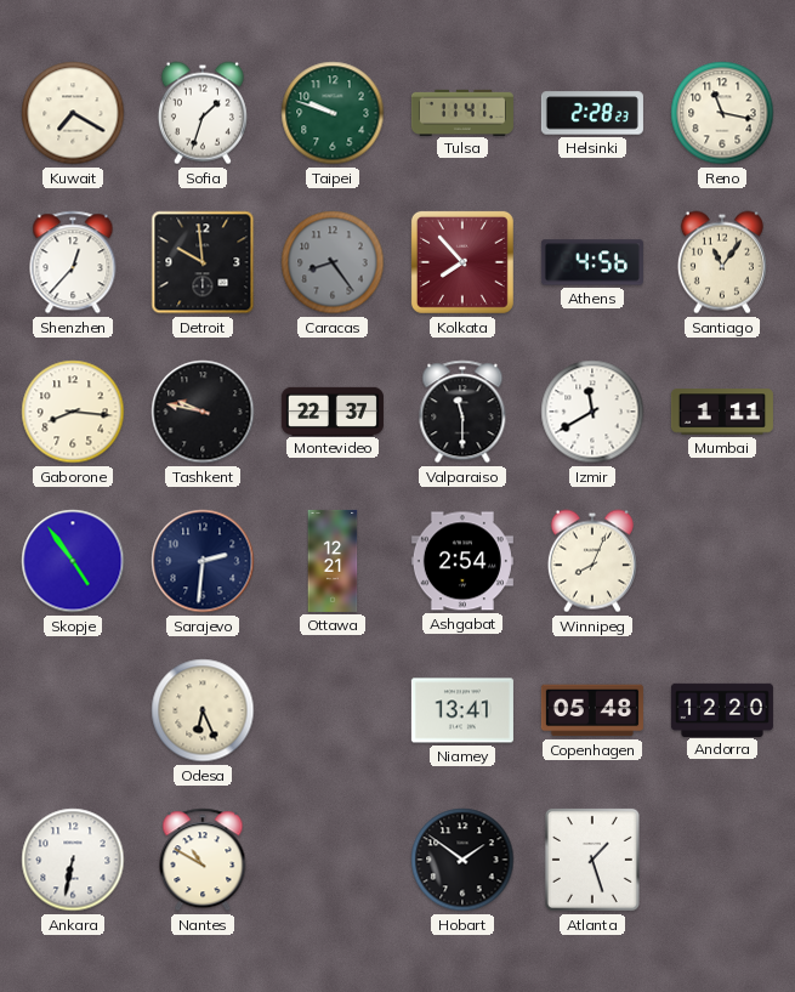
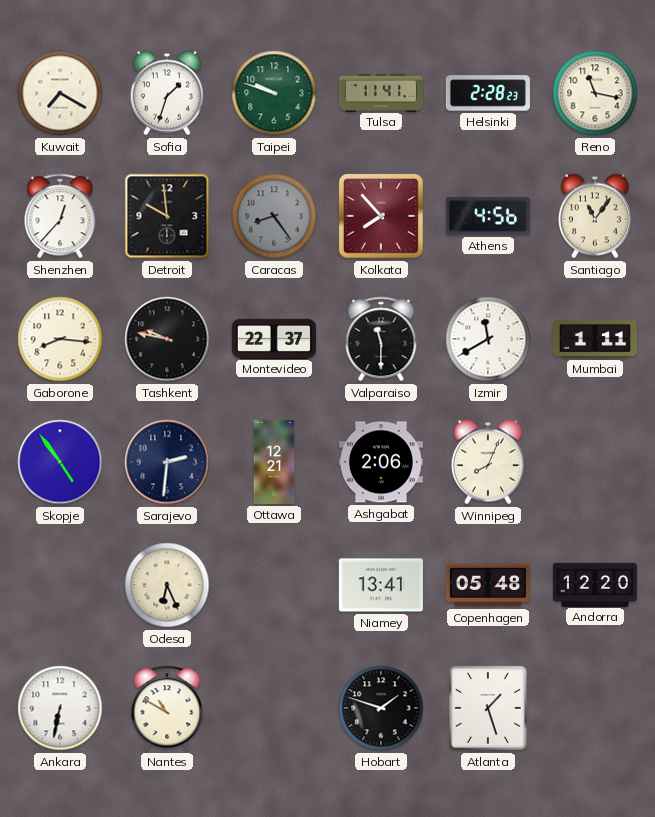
Ashgabat: 2:54 -> 2:06 (381, 462)
Hobart: 1:51 -> 1:48 (381, 708)
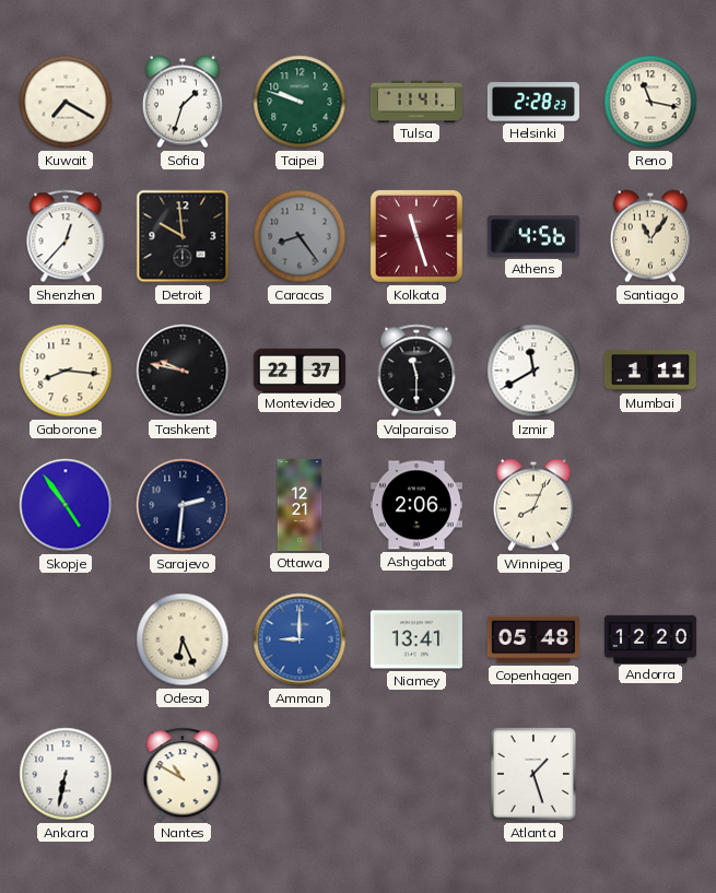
Kolkata: 7:53 -> 11:27 (416, 236)
Amman: none -> 9:00 (300, 639)
Hobart: 1:48 -> none (381, 708)
